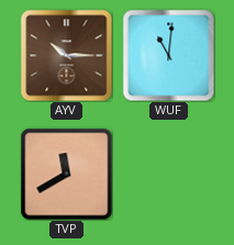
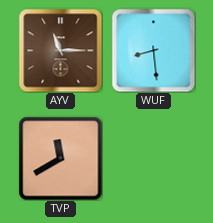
AYV: 10:15 -> 11:15 (60, 50)
WUF: 11:01 -> 8:29 (153, 50)
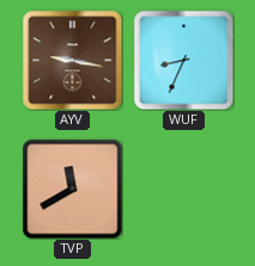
AYV: 11:15 -> 9:17 (72, 60)
WUF: 8:29 -> 8:34 (183, 60)
